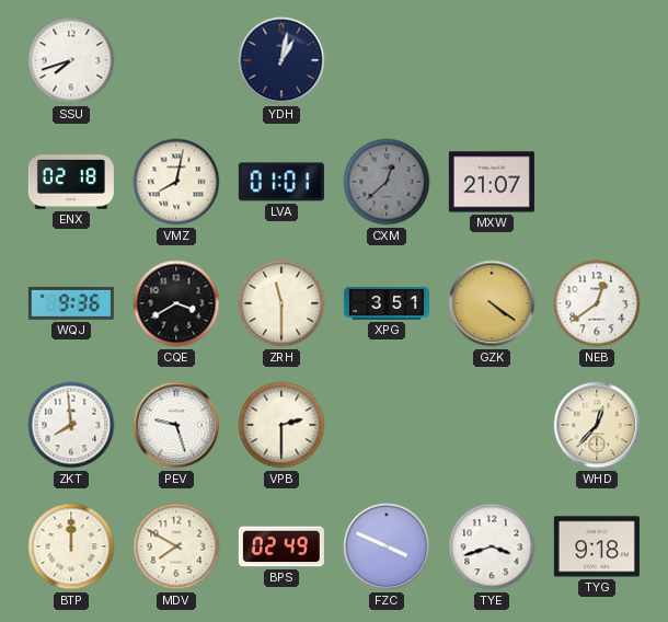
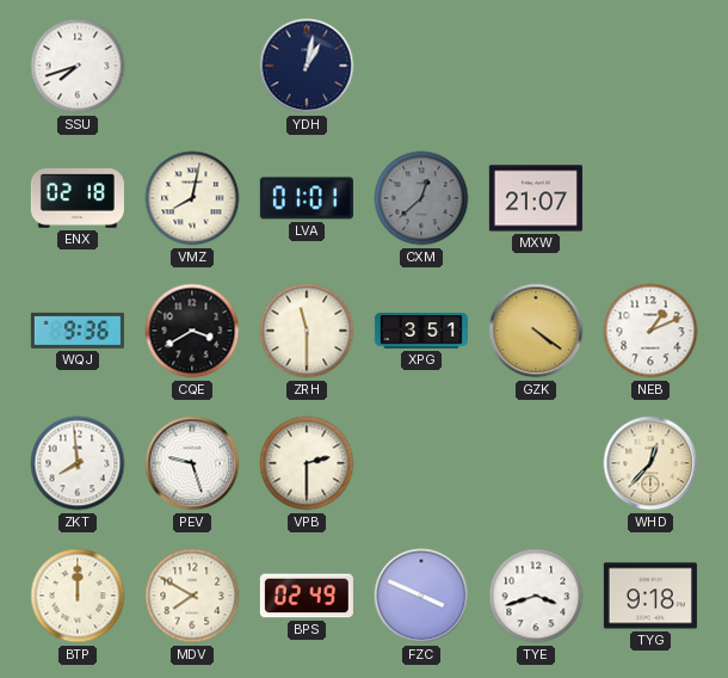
NEB: 12:39 -> 1:11 (650, 331)
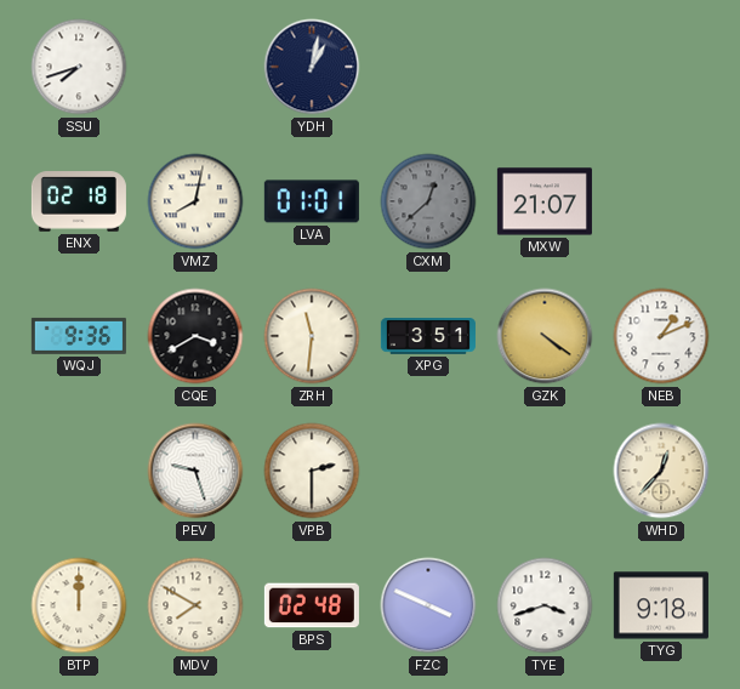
ZRH: 11:30 -> 11:31 (312, 336)
ZKT: 7:59 -> none (78, 463)
BPS: 02:49 -> 02:48 (312, 605)
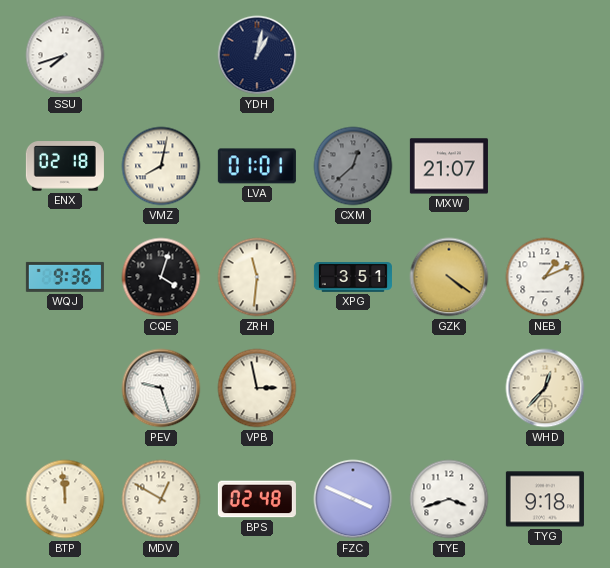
CQE: 3:40 -> 4:03 (161, 277)
VPB: 2:30 -> 2:58 (257, 388)
BTP: 12:00 -> 11:59 (65, 499)
MDV: 7:50 -> 12:50 (161, 499)
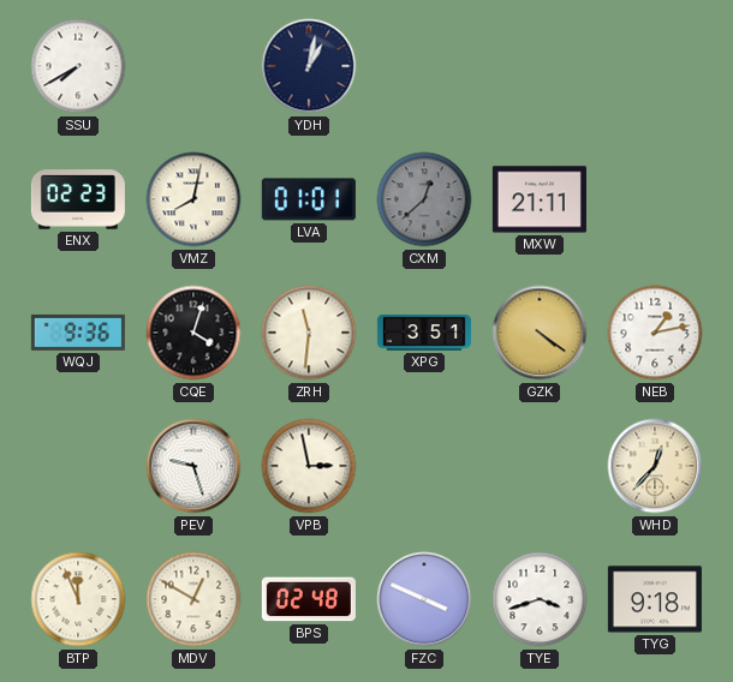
SSU: 7:42 -> 7:40 (78, 66)
ENX: 02:18 -> 02:23 (78, 199)
MXW: 21:07 -> 21:11 (540, 199)
NEB: 1:11 -> 1:13 (655, 333)
BTP: 11:59 -> 11:56 (78, 599)
